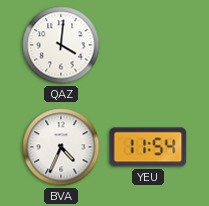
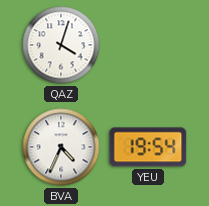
QAZ: 4:01 -> 4:03 (61, 45)
YEU: 11:54 -> 19:54 (148, 147)
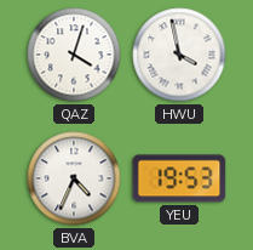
HWU: none -> 3:58 (179, 55)
YEU: 19:54 -> 19:53 (179, 178)
